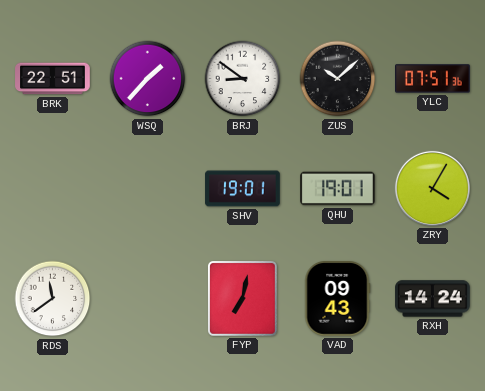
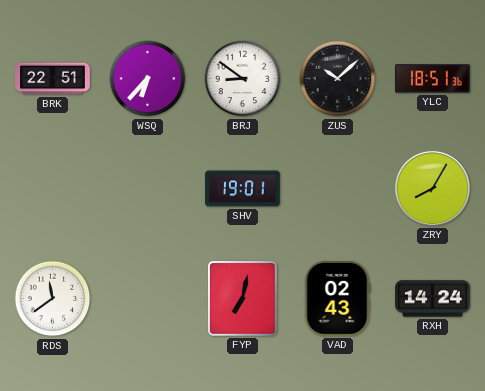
WSQ: 1:37 -> 6:37 (148, 79)
YLC: 07:51 -> 18:51 (433, 79)
QHU: 19:01 -> none (338, 189)
ZRY: 4:05 -> 8:05 (432, 188)
VAD: 09:43 -> 02:43 (337, 299)
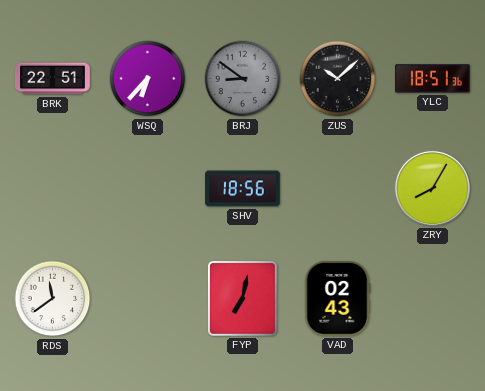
BRJ dial: white -> grey (243, 79)
SHV: 19:01 -> 18:56 (243, 189)
RXH: 14:24 -> none (433, 299)
